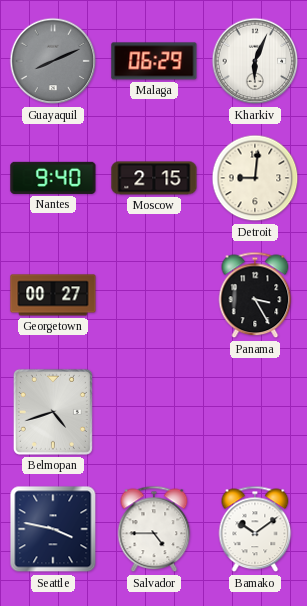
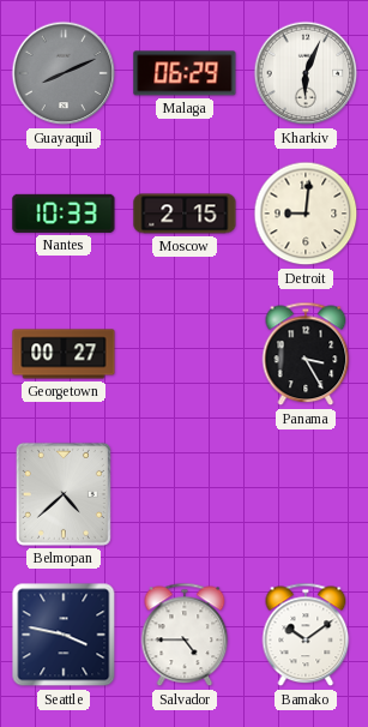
Nantes: 9:40 -> 10:33 (64, 214)
Belmopan: 4:42 -> 4:38 (64, 494)
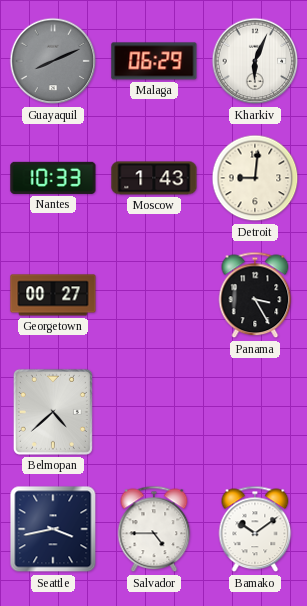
Moscow: 2:15 -> 1:43 (154, 178)
Seattle: 3:47 -> 3:43 (53, 529)
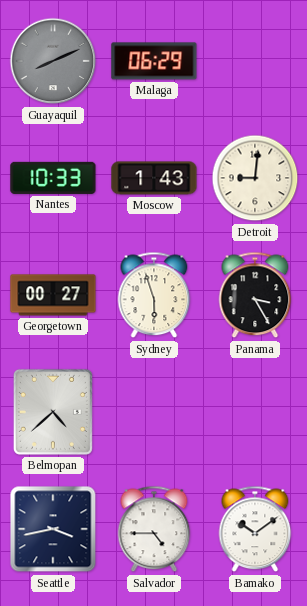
Kharkiv: 6:04 -> none (255, 61)
Sydney: none -> 5:57 (154, 295)
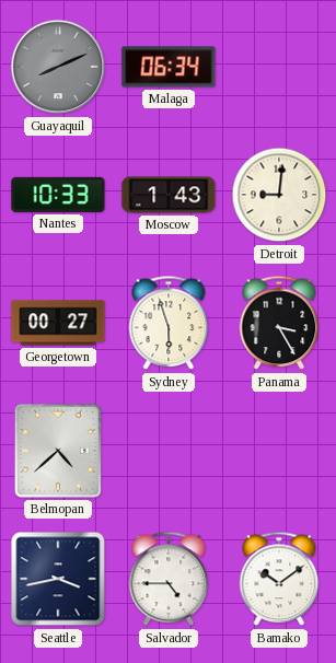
Malaga: 06:29 -> 06:34 (169, 67)
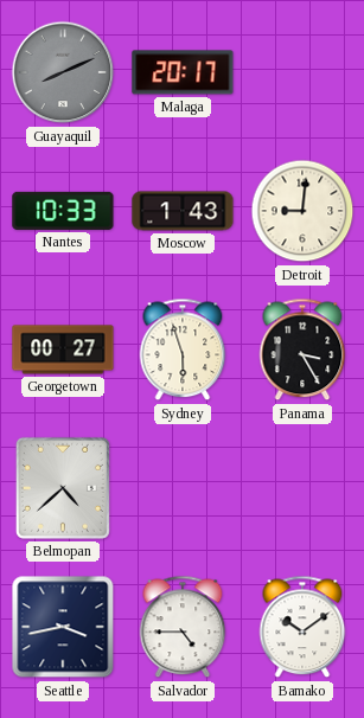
Malaga: 06:34 -> 20:17 (183, 72)
